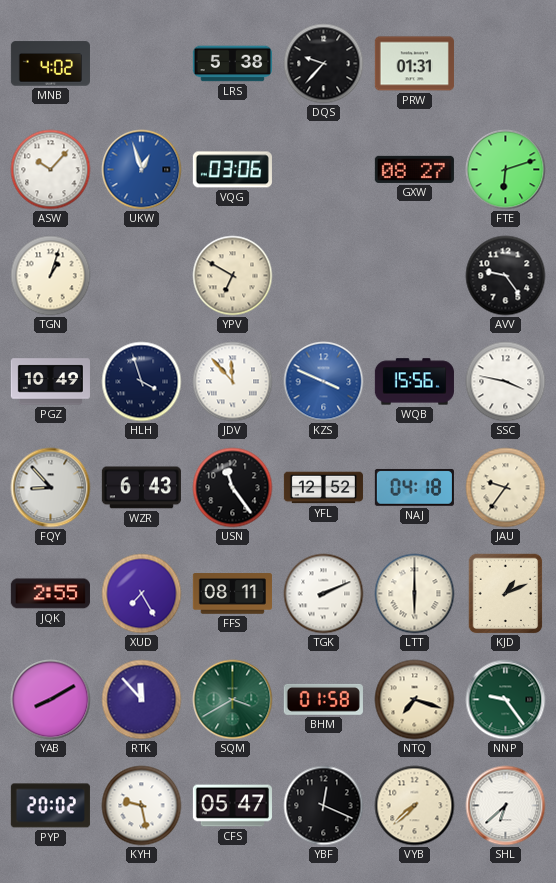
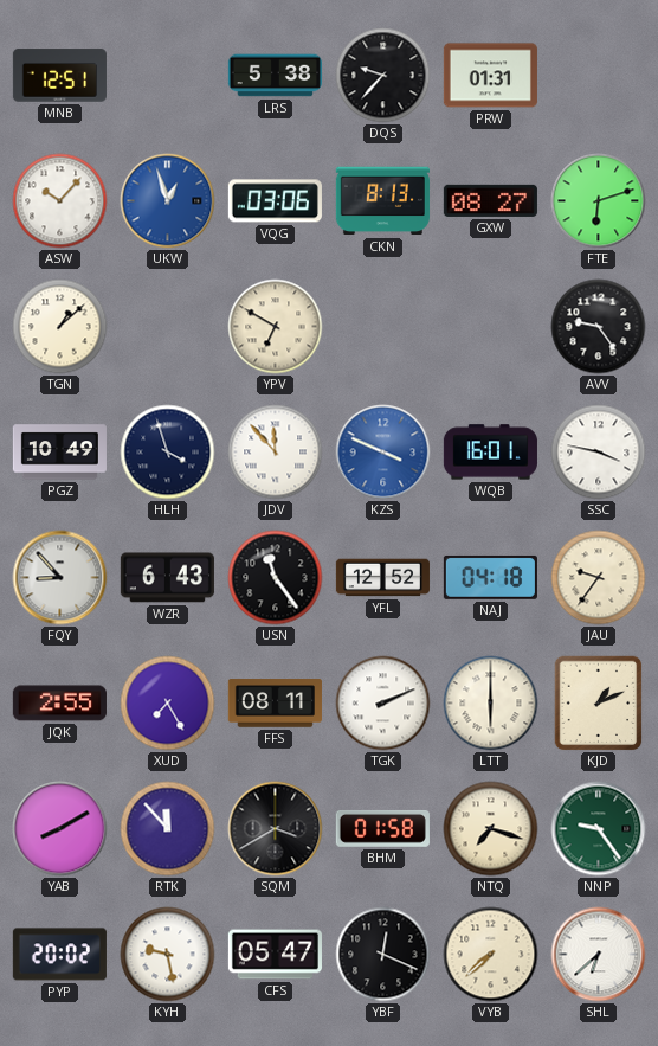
MNB: 4:02 -> 12:51 (59, 76)
CKN: none -> 8:13 (382, 201)
TGN: 1:03 -> 1:08 (60, 327)
WQB: 15:56 -> 16:01 (490, 453)
SQM dial: green -> black (276, 829)
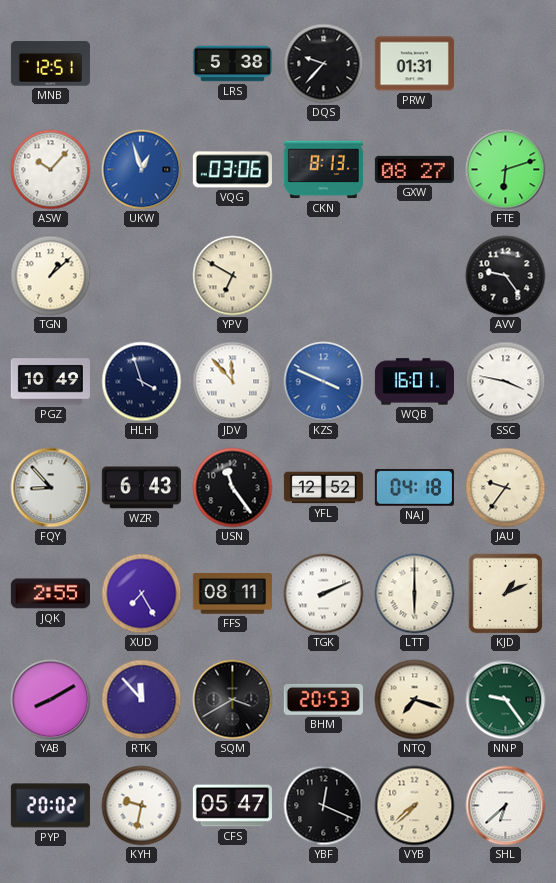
BHM: 01:58 -> 20:53 (323, 699)
KYH: 9:28 -> 9:32 (142, 806)
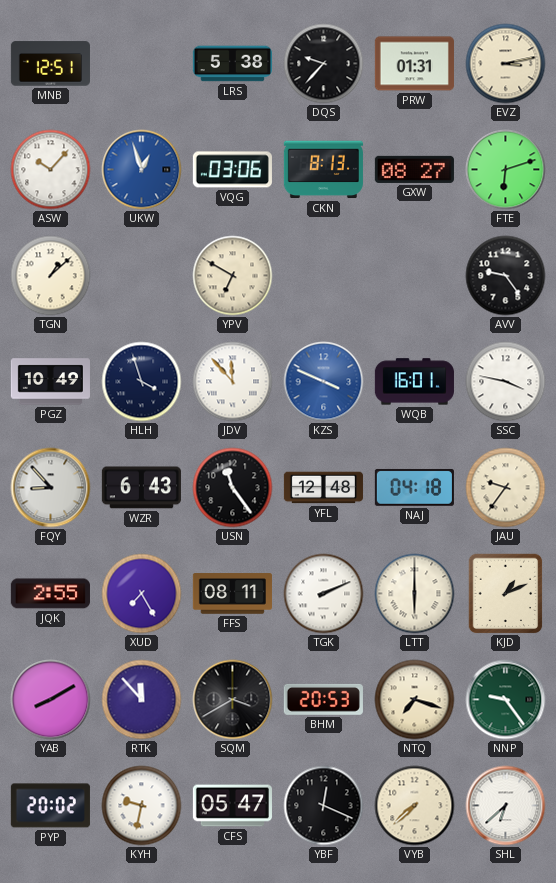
EVZ: none -> 3:13 (506, 64)
YFL: 12:52 -> 12:48 (323, 488)
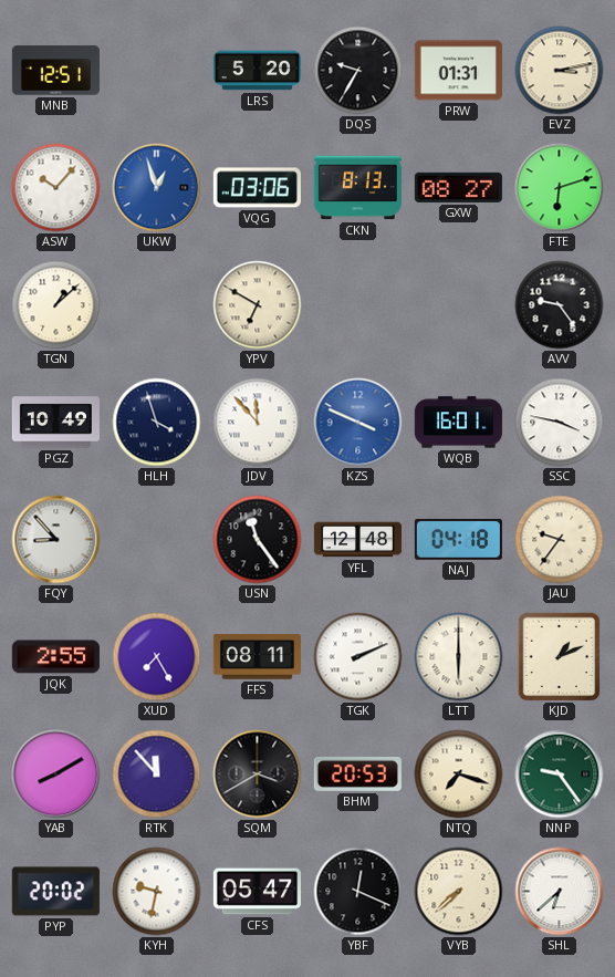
LRS: 5:38 -> 5:20 (257, 71)
DQS: 9:37 -> 9:35 (358, 71)
WZR: 6:43 -> none (141, 488)
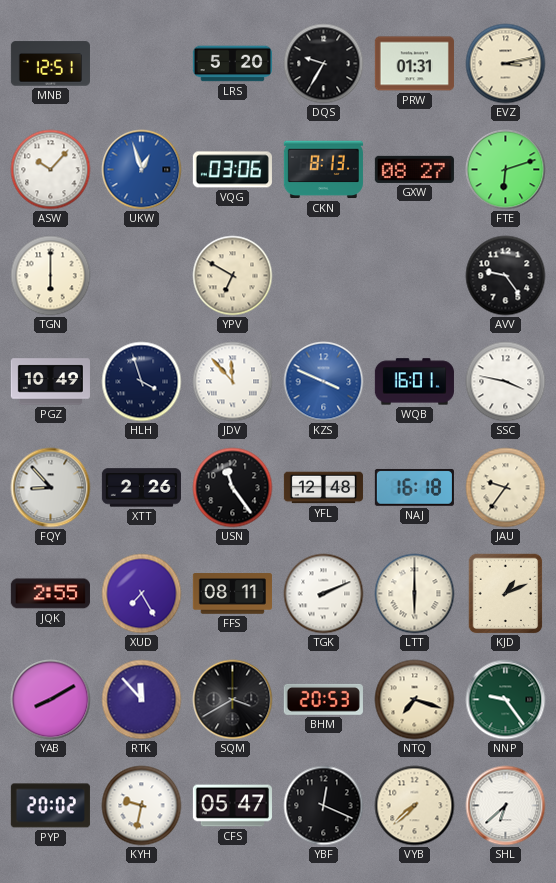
TGN: 1:08 -> 6:00 (51, 276)
XTT: none -> 2:26 (141, 488)
NAJ: 04:18 -> 16:18 (414, 487)
